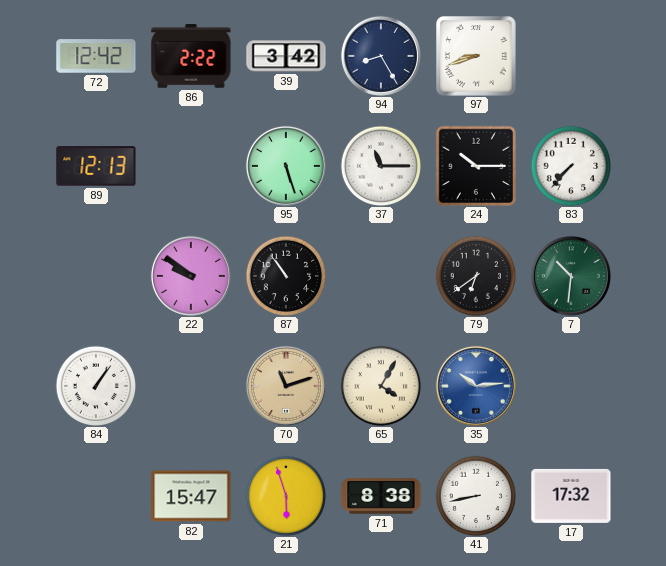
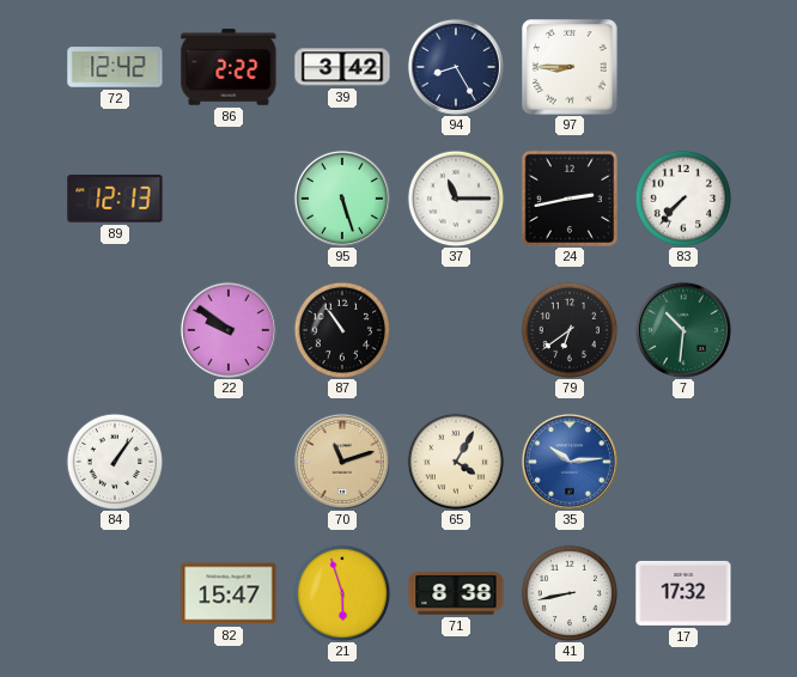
97: 8:42 -> 8:45 (571, 68)
24: 10:15 -> 2:43 (568, 197)
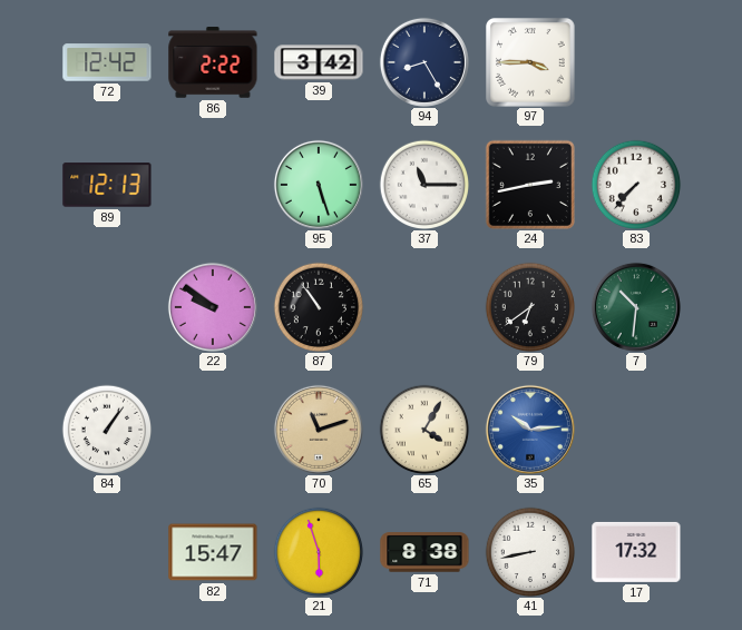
97: 8:45 -> 3:45 (531, 63)
